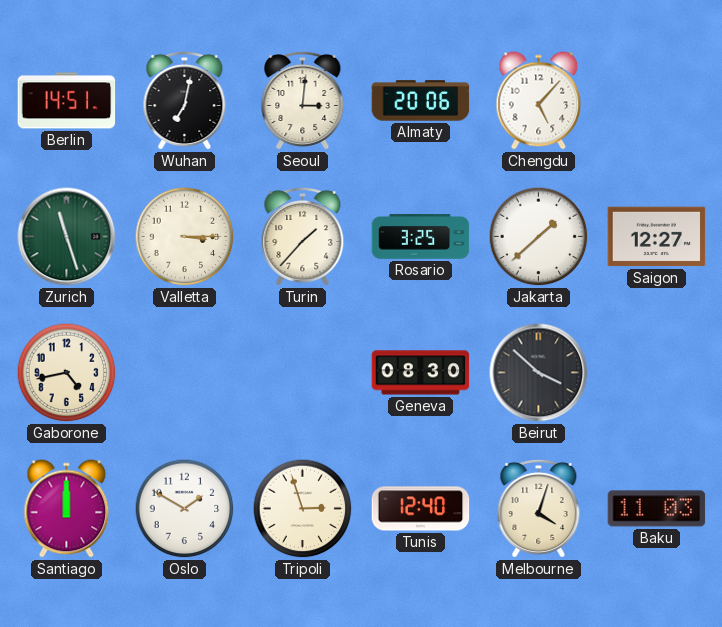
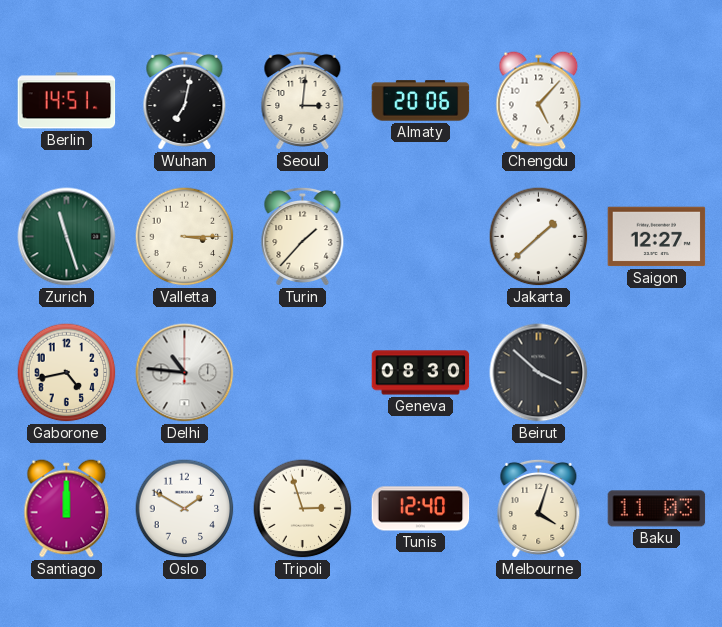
Rosario: 3:25 -> none (421, 237)
Delhi: none -> 10:46 (185, 373)
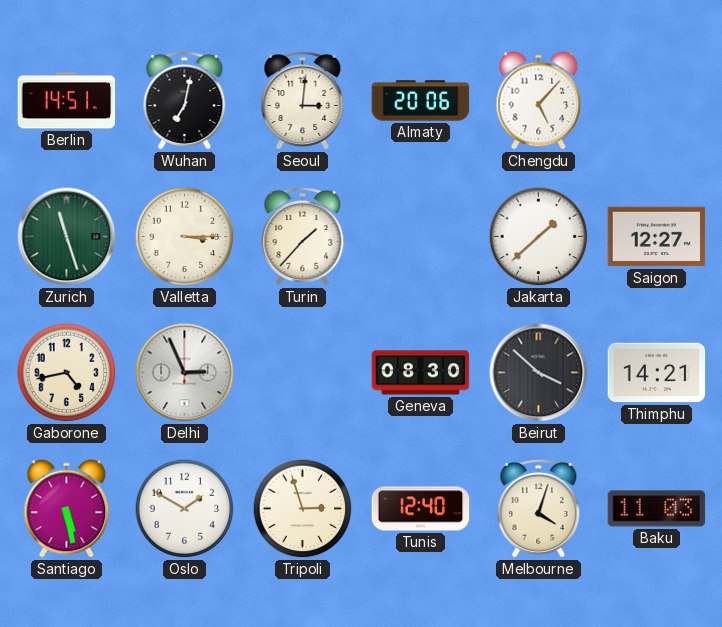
Delhi: 10:46 -> 2:56 (185, 373)
Thimphu: none -> 14:21 (657, 373)
Santiago: 12:00 -> 5:28 (67, 509)
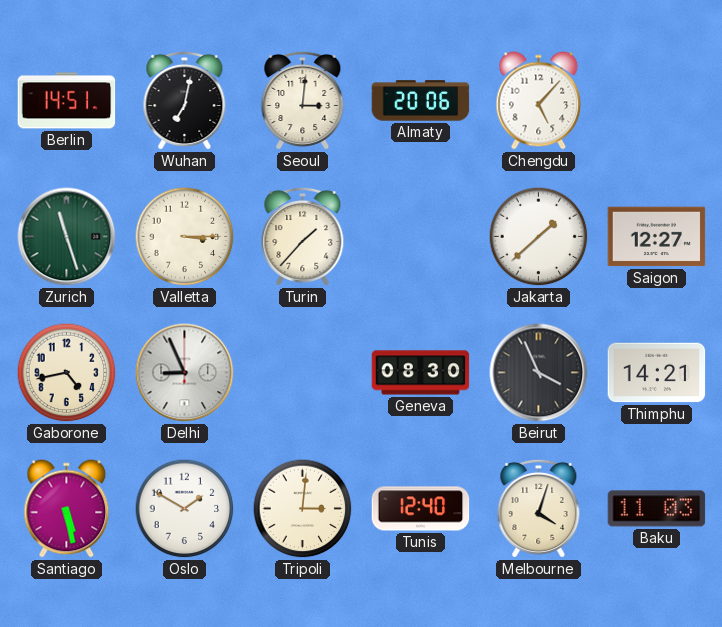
Delhi: 2:56 -> 8:56 (185, 373)
Beirut: 3:52 -> 3:56 (539, 373)
Tripoli: 2:57 -> 3:01 (303, 509)
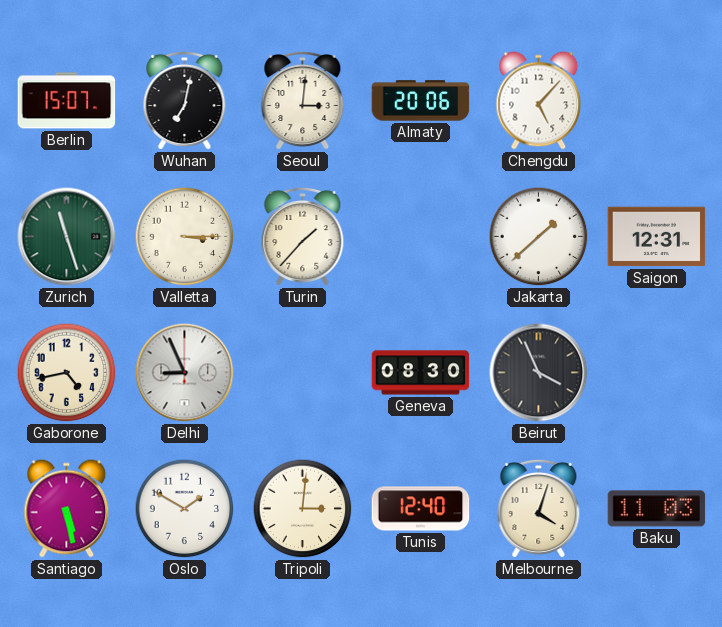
Berlin: 14:51 -> 15:07 (67, 101)
Saigon: 12:27 -> 12:31 (657, 237)
Thimphu: 14:21 -> none (657, 373)
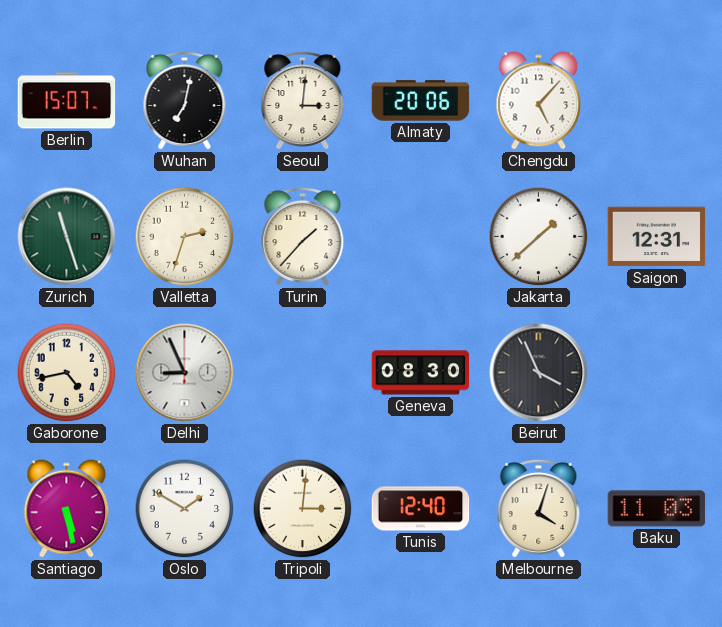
Valletta: 3:15 -> 2:33 (185, 237)
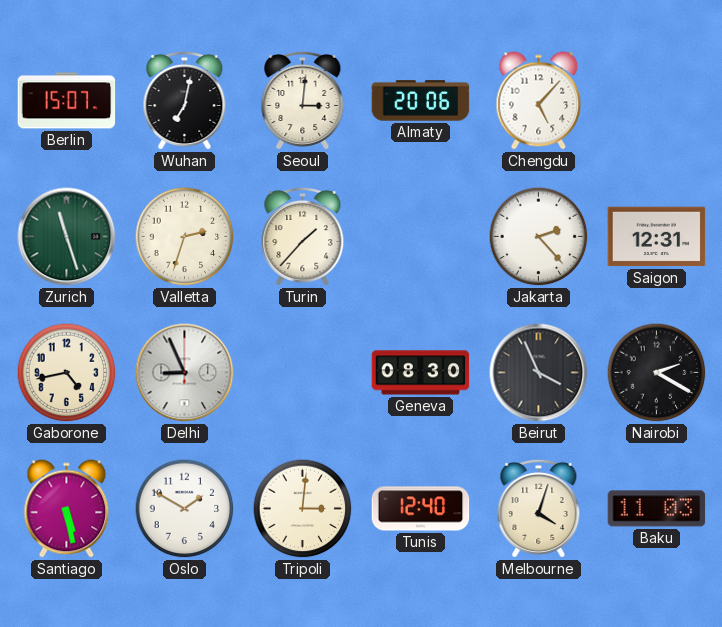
Jakarta: 1:38 -> 2:23 (539, 237)
Nairobi: none -> 2:20 (657, 373)
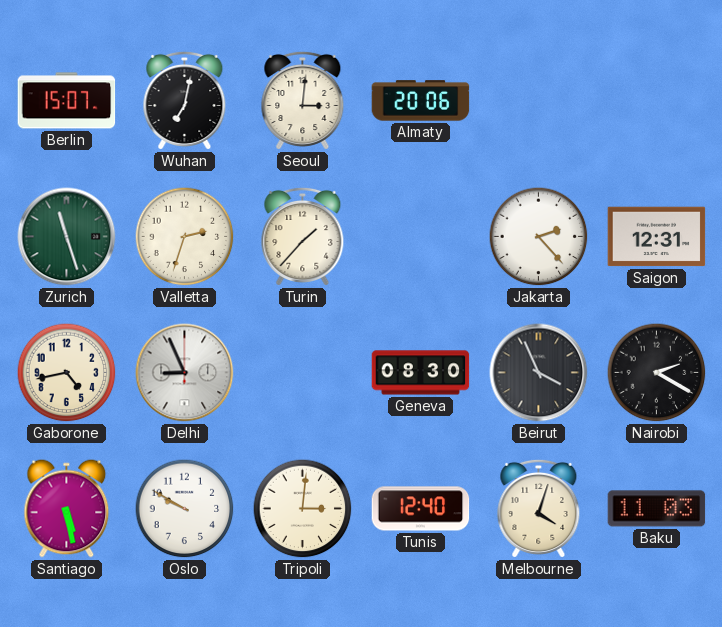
Chengdu: 5:07 -> none (539, 101)
Oslo: 1:50 -> 9:50 (185, 509)
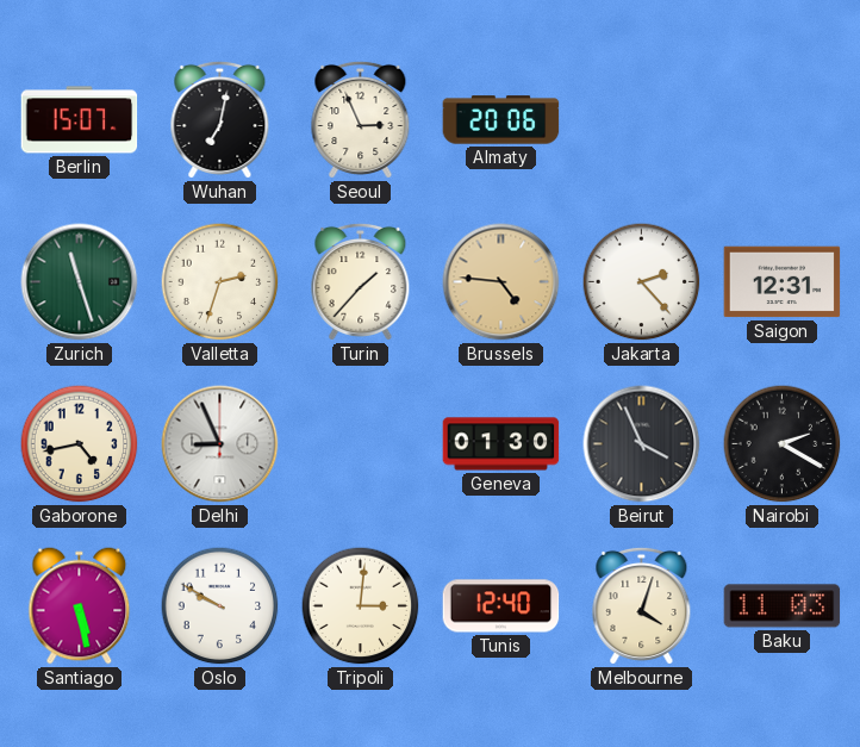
Seoul: 3:01 -> 2:56 (361, 119)
Brussels: none -> 4:46 (501, 282)
Geneva: 08:30 -> 01:30 (501, 444)
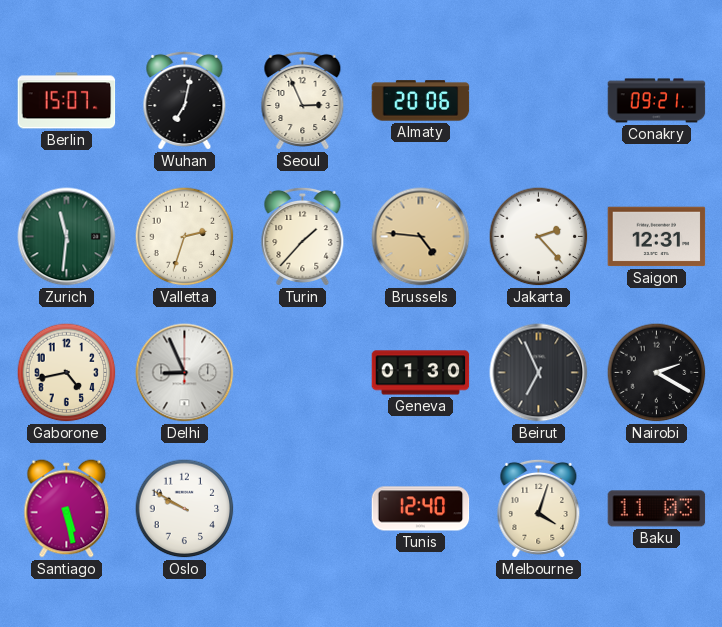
Conakry: none -> 09:21 (657, 101)
Zurich: 11:27 -> 11:31 (67, 237)
Beirut: 3:56 -> 6:56 (539, 373)
Tripoli: 3:01 -> none (361, 606)
